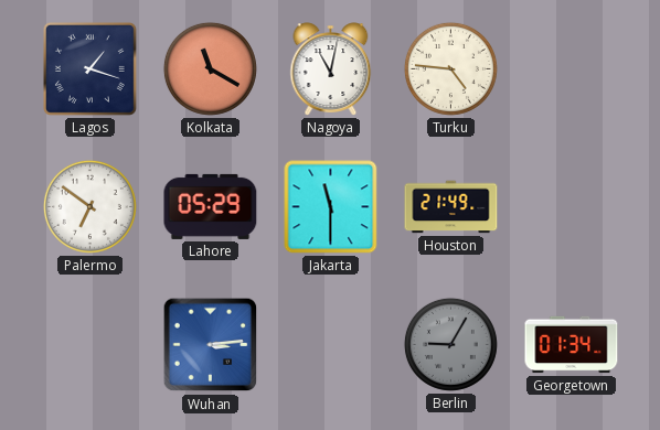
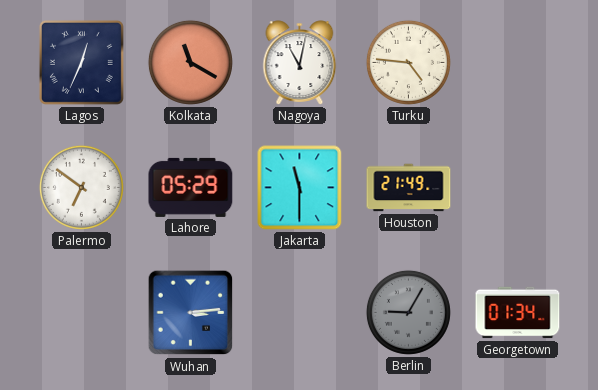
Lagos: 1:18 -> 12:34 (81, 62)
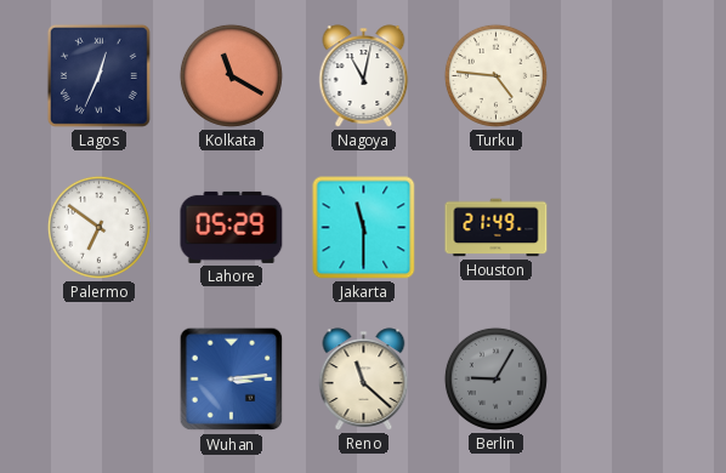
Reno: none -> 11:22 (364, 380)
Georgetown: 01:34 -> none (518, 313)
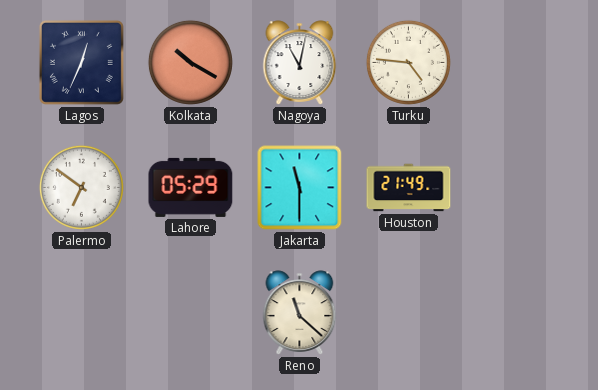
Kolkata: 11:20 -> 10:20 (190, 62)
Wuhan: 3:14 -> none (232, 380)
Berlin: 9:05 -> none (495, 378)
